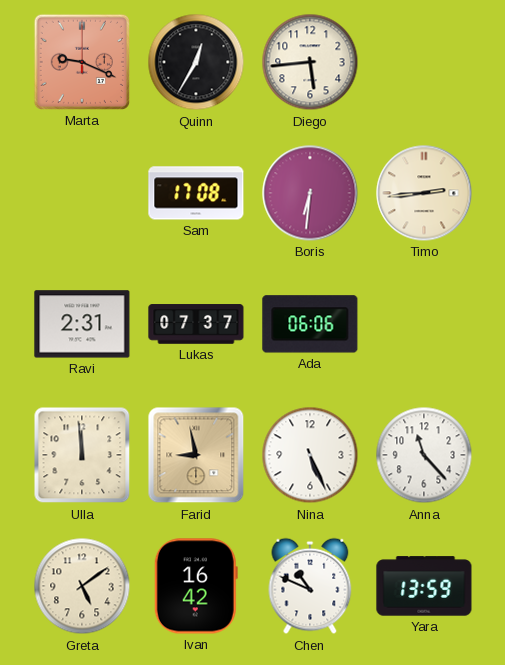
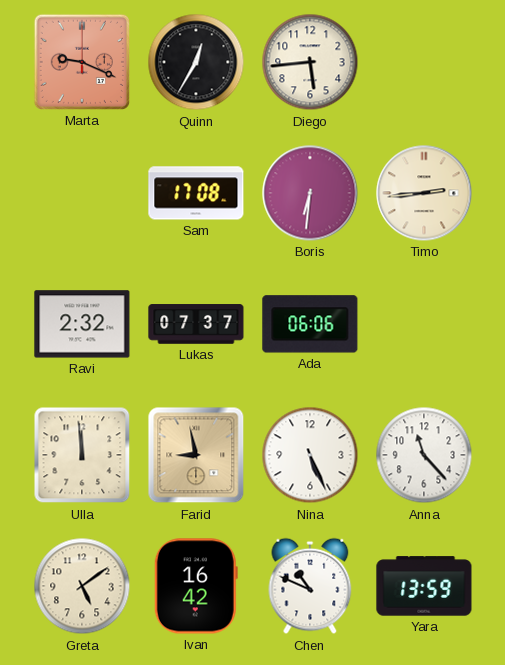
Ravi: 2:31 -> 2:32 (82, 324)
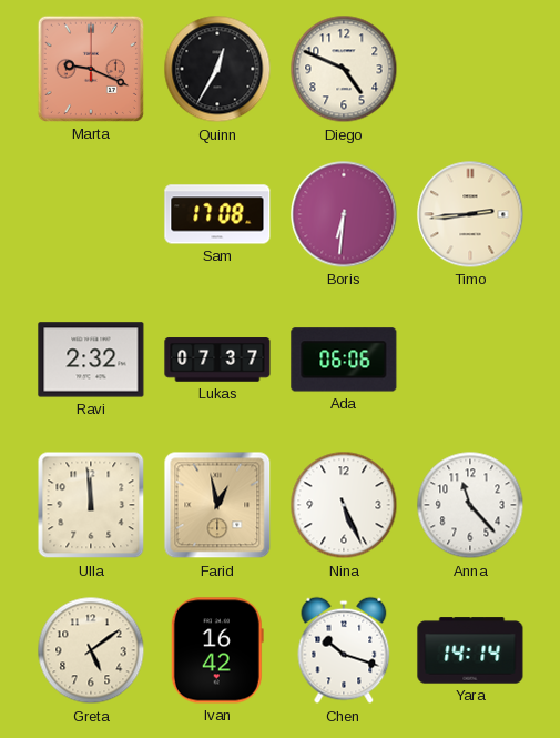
Diego: 5:44 -> 4:49 (344, 69)
Farid: 8:58 -> 12:58 (217, 505)
Chen: 10:49 -> 10:18 (344, 650)
Yara: 13:59 -> 14:14 (470, 650)
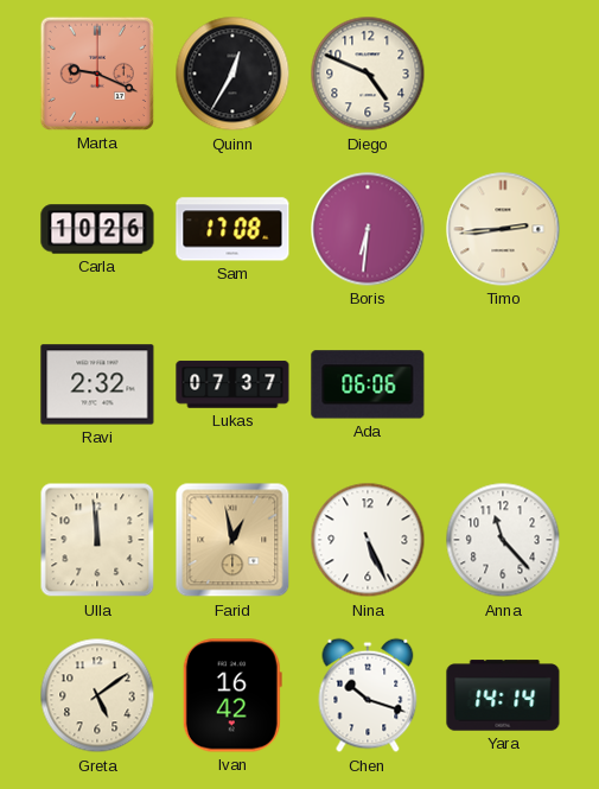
Carla: none -> 10:26 (97, 229)
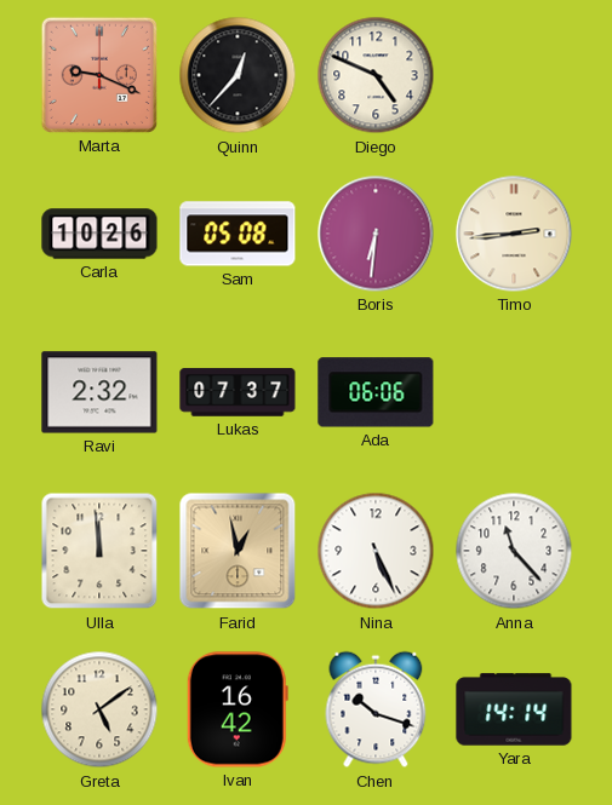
Quinn: 12:35 -> 12:37 (238, 75)
Sam: 17:08 -> 05:08 (238, 234)
